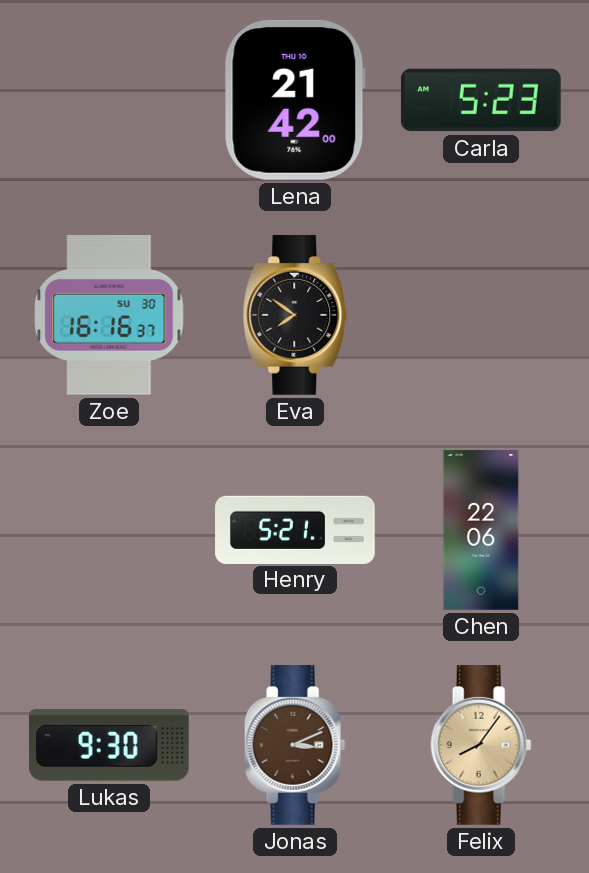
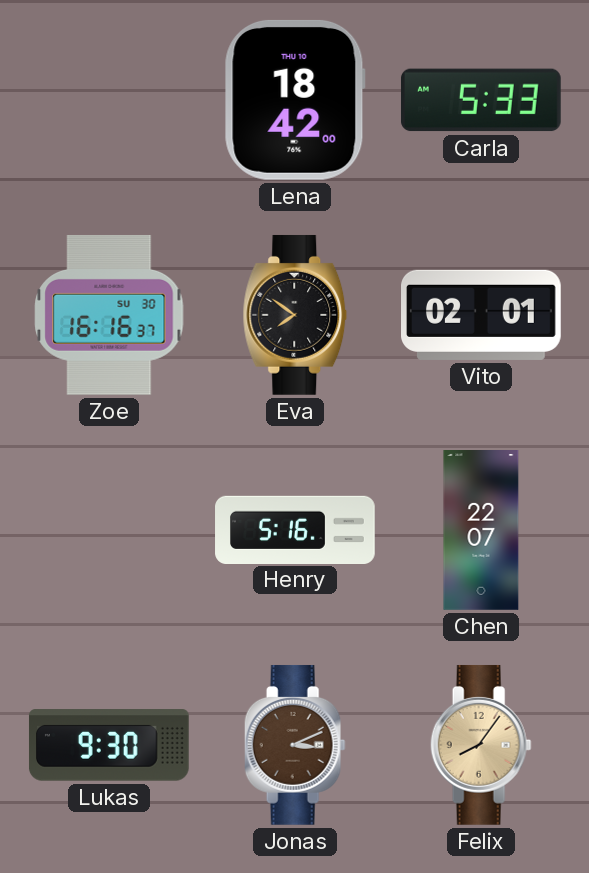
Lena: 21:42 -> 18:42 (295, 100)
Carla: 5:23 -> 5:33 (481, 100)
Vito: none -> 02:01 (482, 315)
Henry: 5:21 -> 5:16 (295, 529)
Chen: 22:06 -> 22:07 (481, 531)
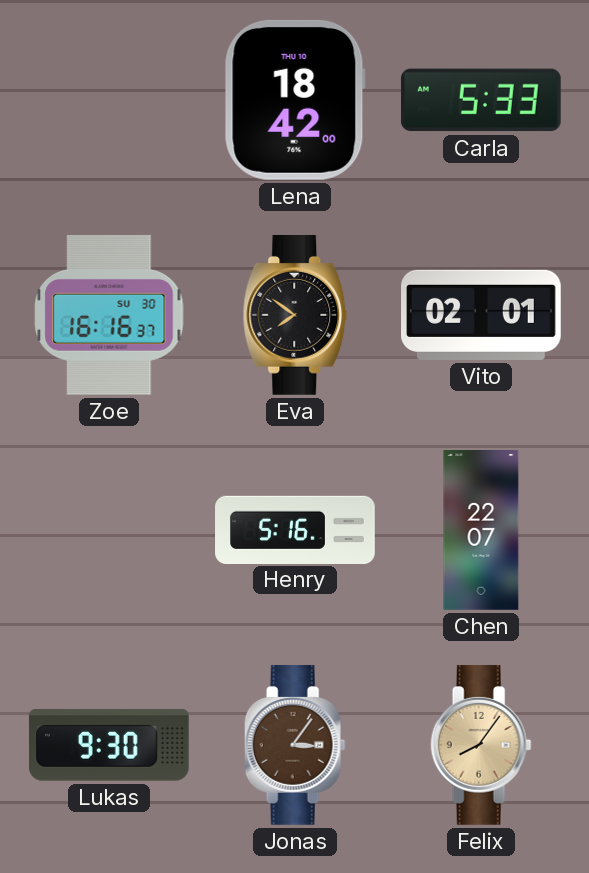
Jonas: 3:11 -> 3:06 (295, 745)
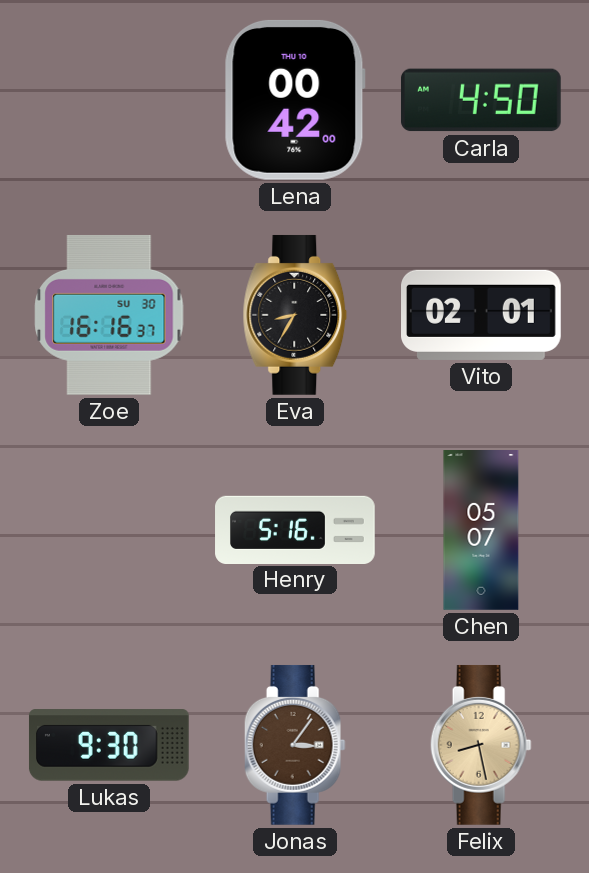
Lena: 18:42 -> 00:42 (295, 100)
Carla: 5:33 -> 4:50 (481, 100)
Eva: 7:51 -> 8:35 (295, 315)
Chen: 22:07 -> 05:07 (481, 531)
Felix: 8:06 -> 8:28 (481, 745)
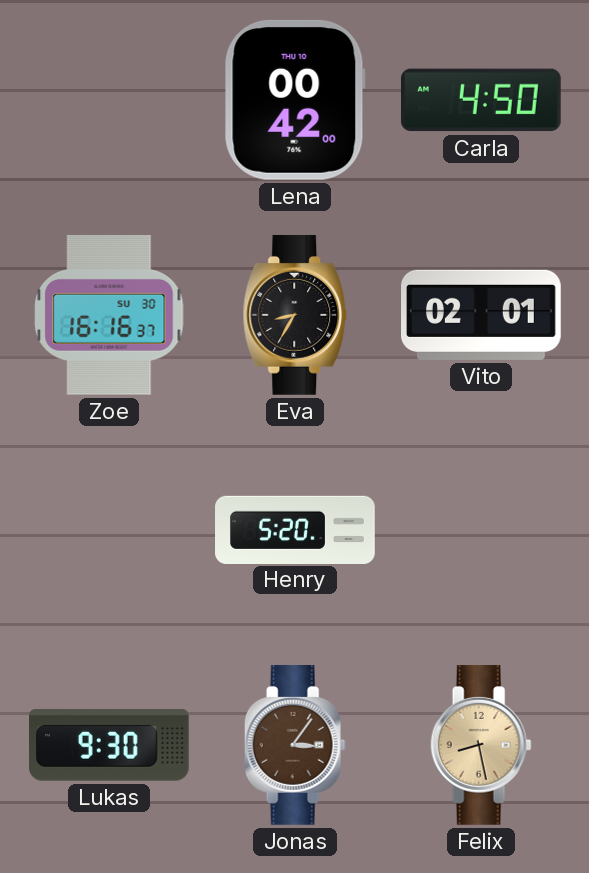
Henry: 5:16 -> 5:20 (295, 529)
Chen: 05:07 -> none (481, 531)
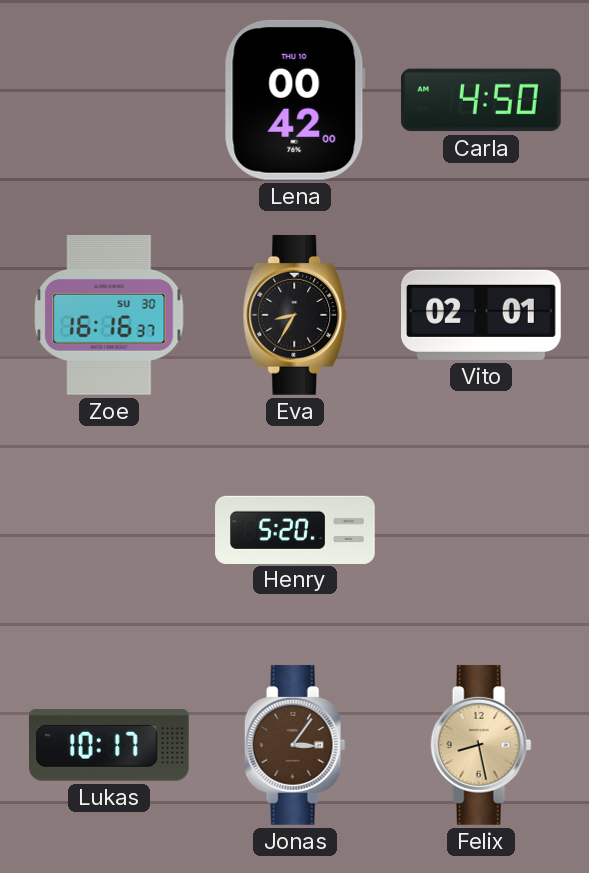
Lukas: 9:30 -> 10:17 (109, 745)
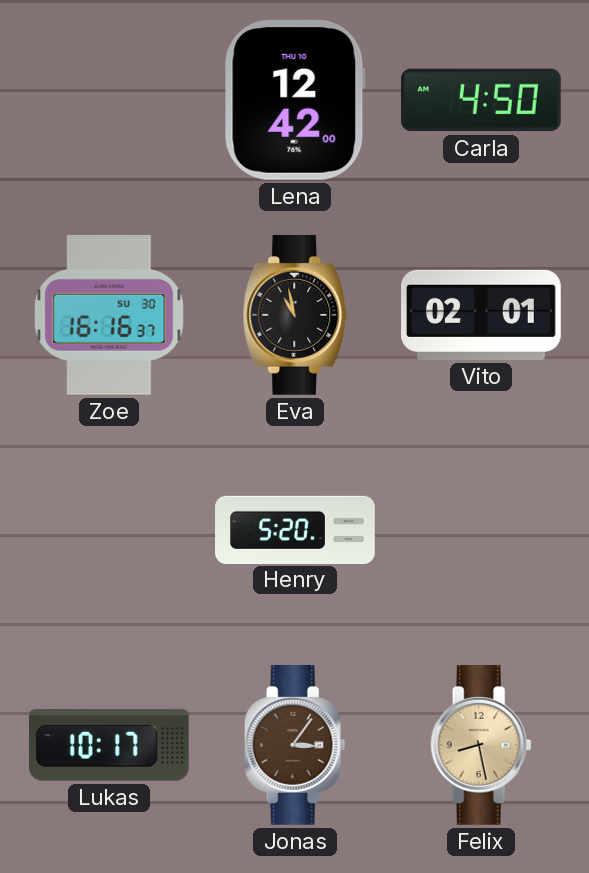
Lena: 00:42 -> 12:42 (295, 100)
Eva: 8:35 -> 10:58 (295, 315)
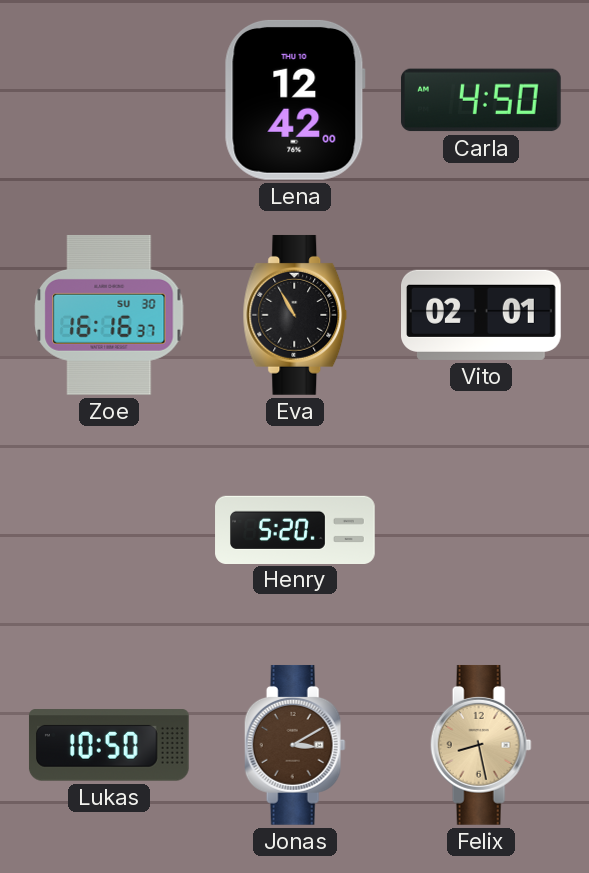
Eva: 10:58 -> 10:55 (295, 315)
Lukas: 10:17 -> 10:50 (109, 745)
Jonas: 3:06 -> 3:10 (295, 745)
